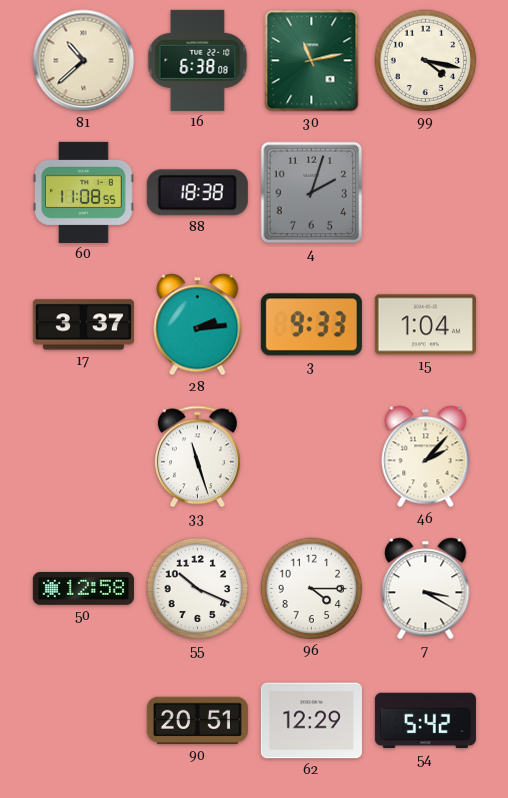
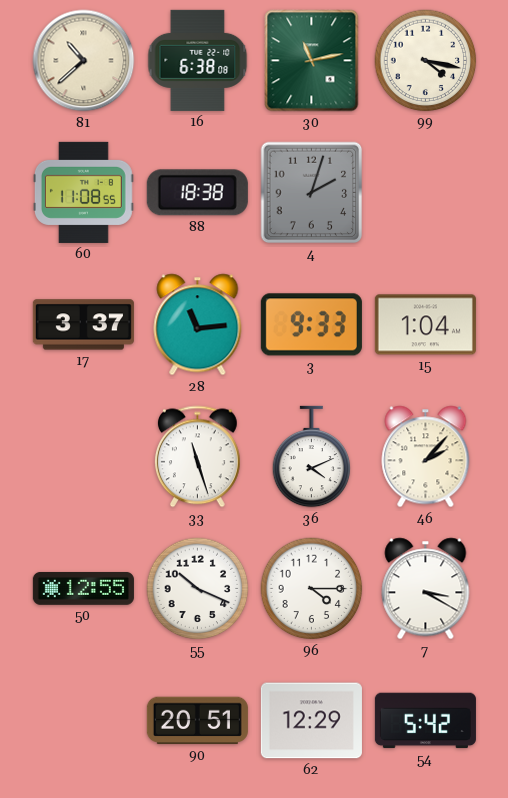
28: 2:14 -> 11:14 (198, 325)
36: none -> 4:11 (312, 457)
50: 12:58 -> 12:55 (83, 589)
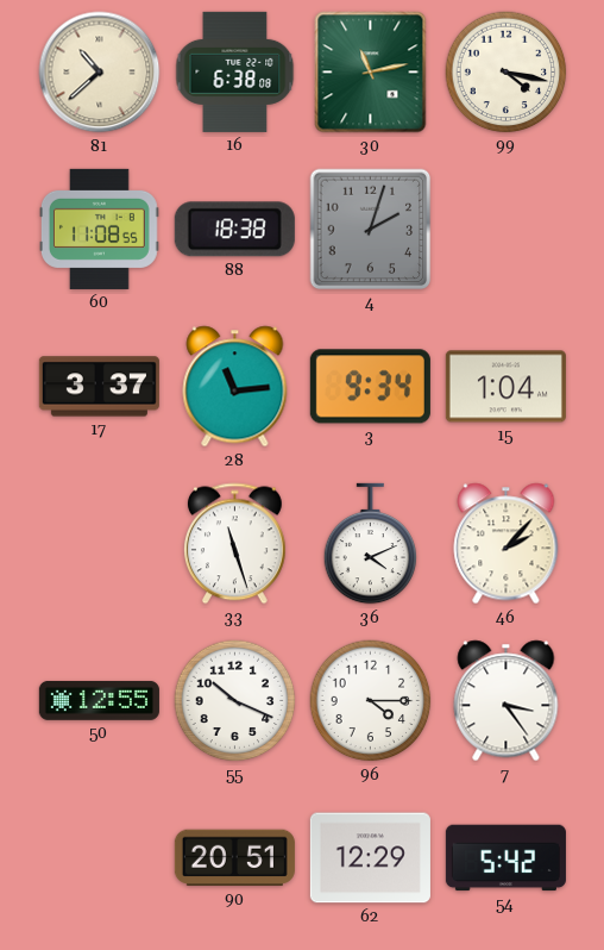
3: 9:33 -> 9:34 (370, 387)
7: 3:20 -> 3:24 (507, 701)
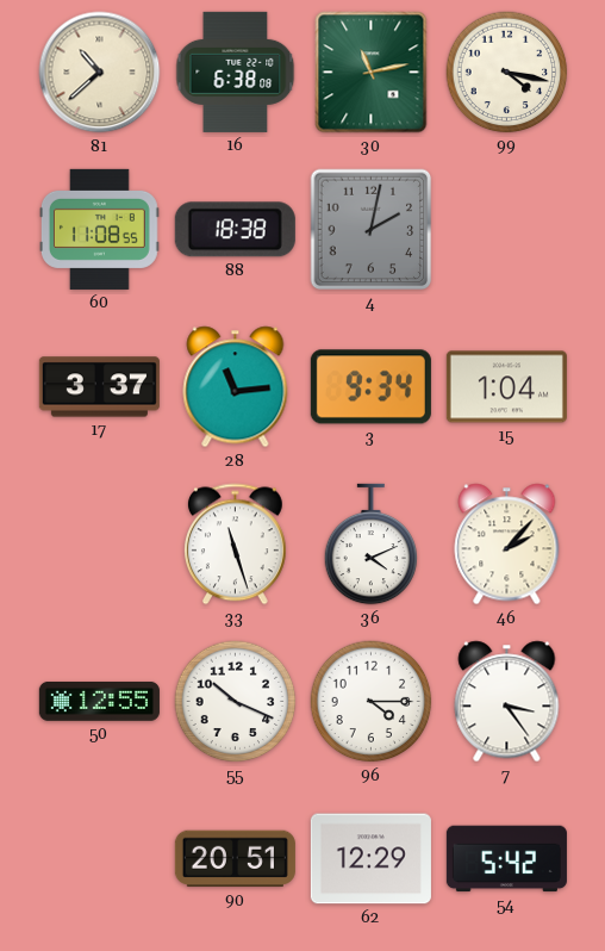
4: 2:03 -> 2:02 (372, 230)
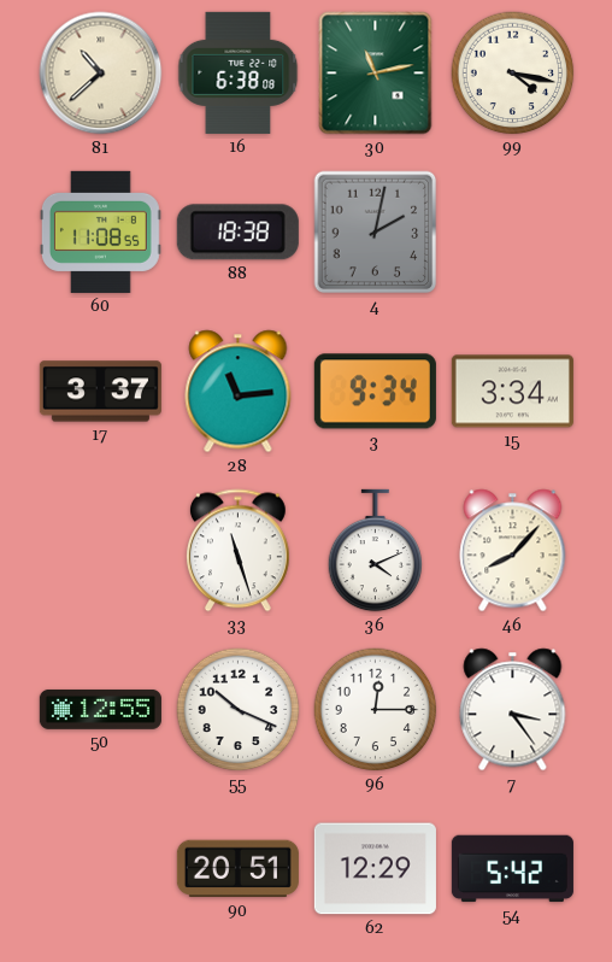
15: 1:04 -> 3:34 (512, 392)
46: 2:07 -> 8:07 (513, 551)
96: 4:15 -> 12:15 (376, 710)
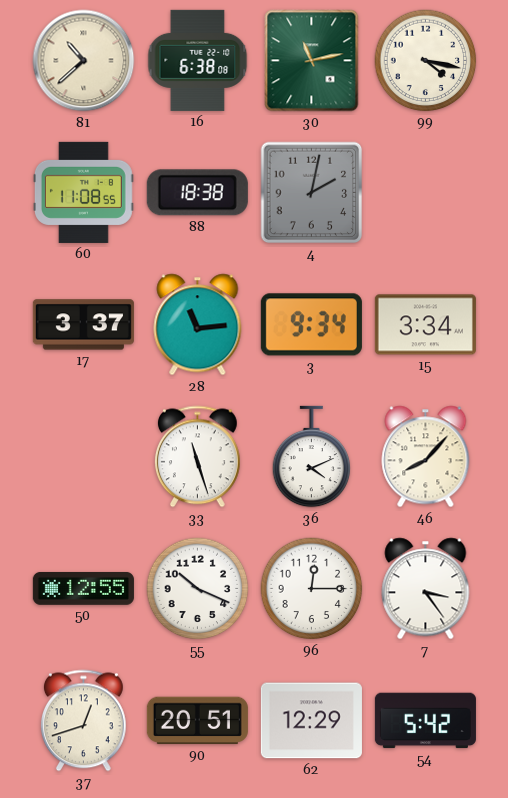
37: none -> 12:42 (83, 721)
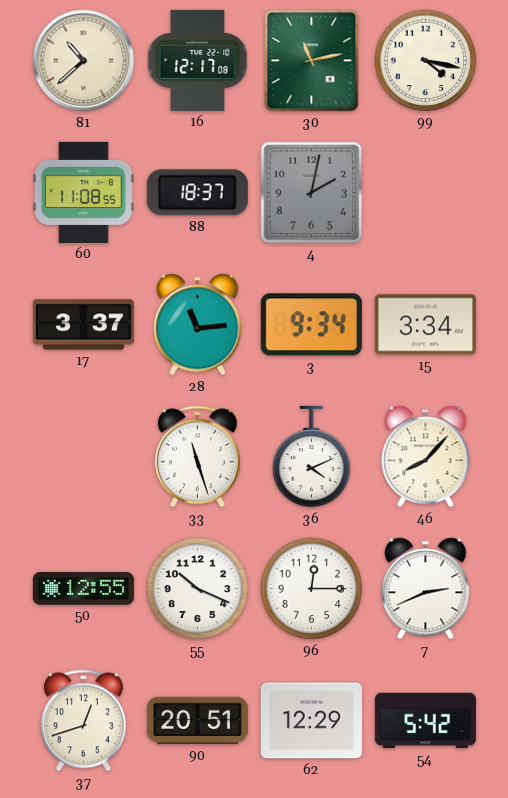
16: 6:38 -> 12:17 (198, 60)
88: 18:38 -> 18:37 (197, 193)
7: 3:24 -> 2:41 (426, 589)
